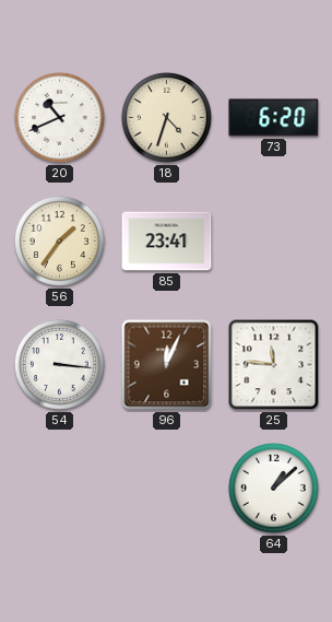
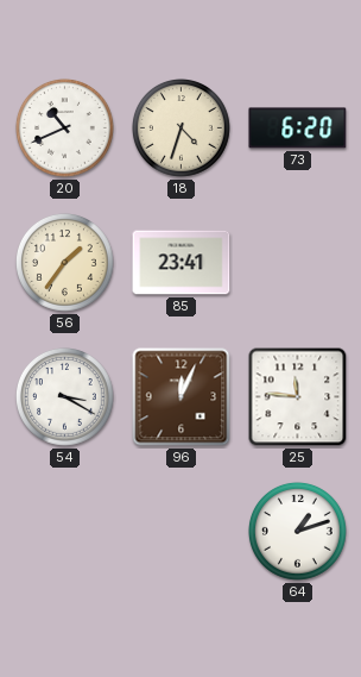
54: 3:16 -> 3:20 (64, 396)
64: 1:08 -> 1:12 (297, 531)
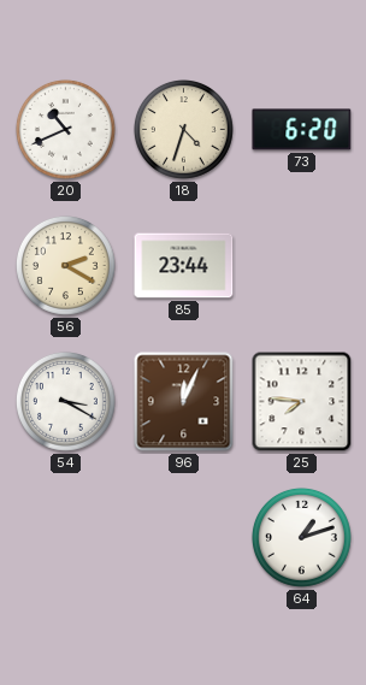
56: 1:36 -> 2:20 (65, 265)
85: 23:41 -> 23:44 (184, 266)
25: 11:46 -> 7:46 (302, 402)
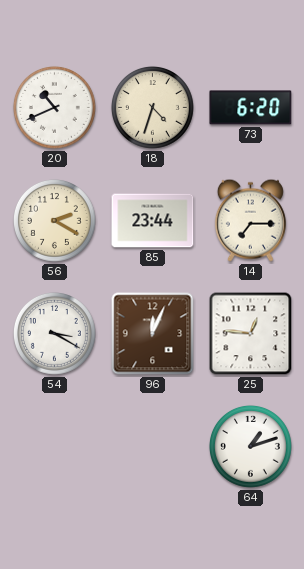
14: none -> 7:15 (250, 220)
25: 7:46 -> 12:46 (251, 334)
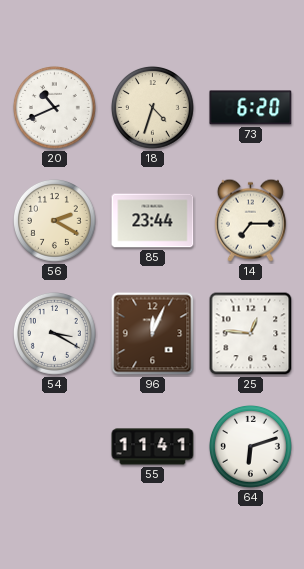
55: none -> 11:41 (153, 447)
64: 1:12 -> 6:12 (250, 446)
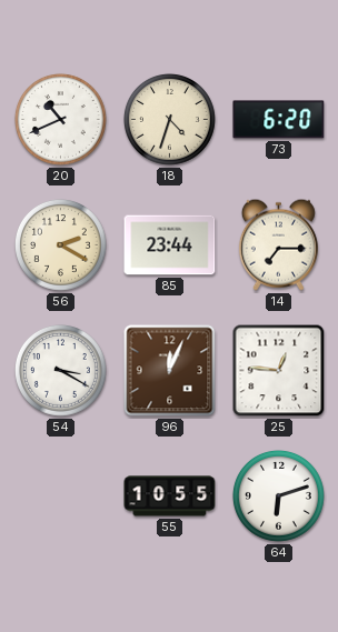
55: 11:41 -> 10:55 (170, 496)
